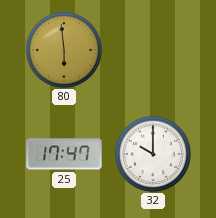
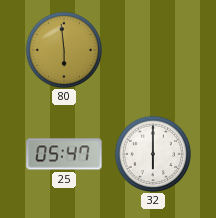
25: 17:47 -> 05:47 (64, 154)
32: 10:00 -> 6:00 (153, 154)
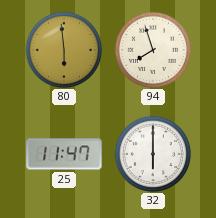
94: none -> 7:57 (153, 50)
25: 05:47 -> 11:47 (64, 154)
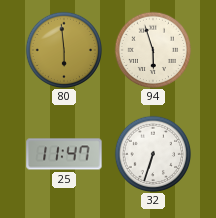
94: 7:57 -> 5:57 (153, 50)
32: 6:00 -> 6:33 (153, 154)
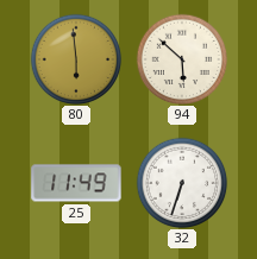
94: 5:57 -> 5:52 (182, 59)
25: 11:47 -> 11:49 (76, 183)
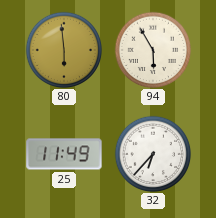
94: 5:52 -> 5:55 (153, 50)
32: 6:33 -> 6:37 (153, 154)
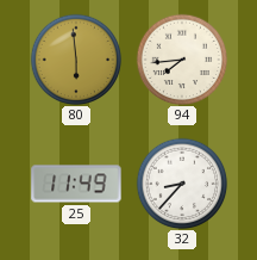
94: 5:55 -> 7:44 (182, 60)
32: 6:37 -> 8:37 (182, 184)
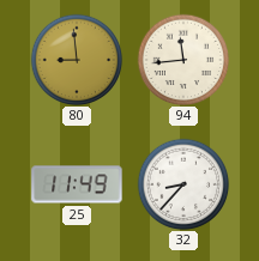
80: 5:59 -> 8:59 (77, 60)
94: 7:44 -> 11:44 (183, 60)
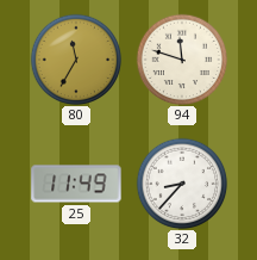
80: 8:59 -> 11:35 (76, 60)
94: 11:44 -> 11:48 (182, 60)
